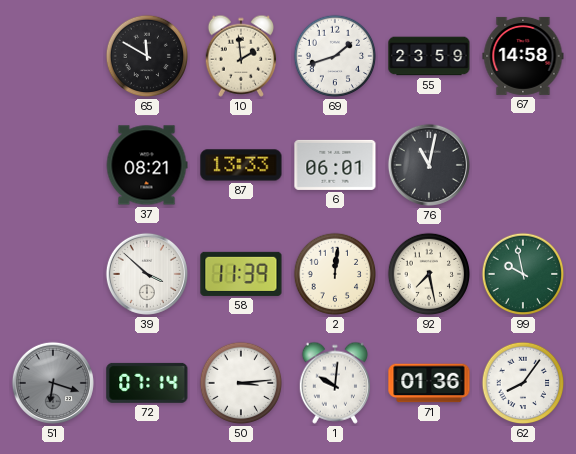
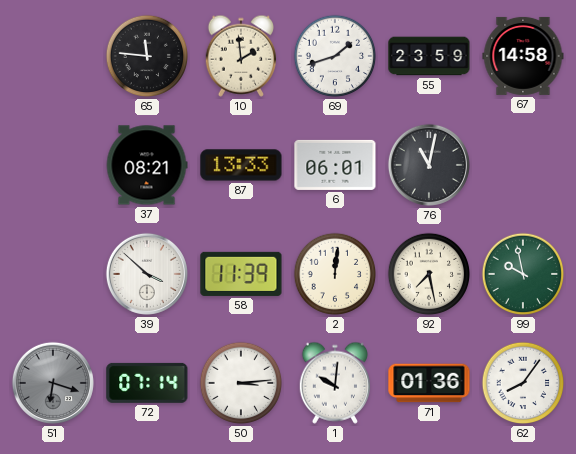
65: 11:50 -> 11:46 (147, 56)
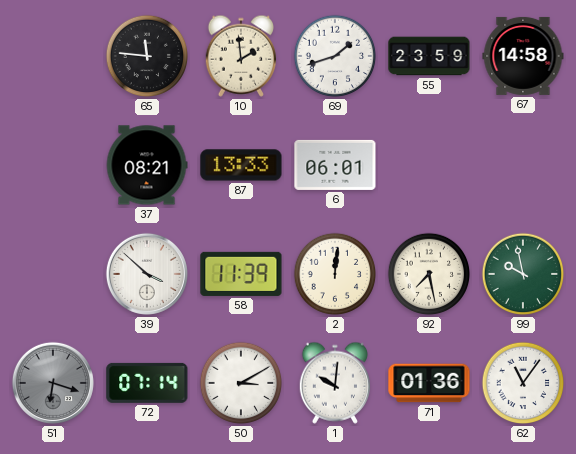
76: 11:02 -> none (429, 165)
50: 3:14 -> 3:10 (241, 383)
62: 8:06 -> 11:06 (523, 383)
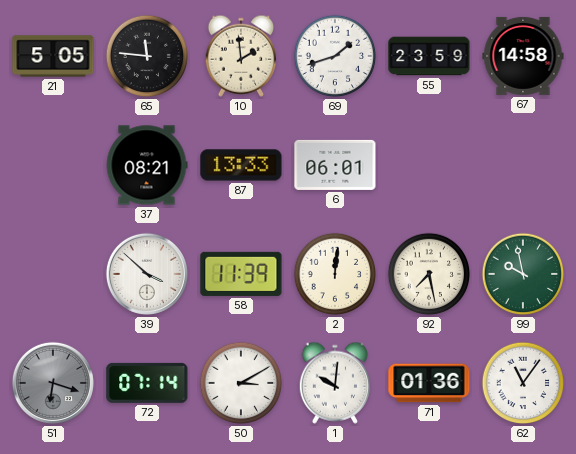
21: none -> 5:05 (53, 56)
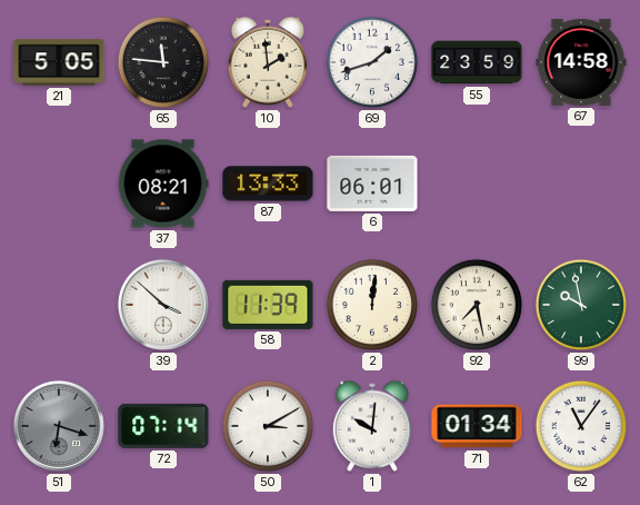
71: 01:36 -> 01:34 (477, 426)
